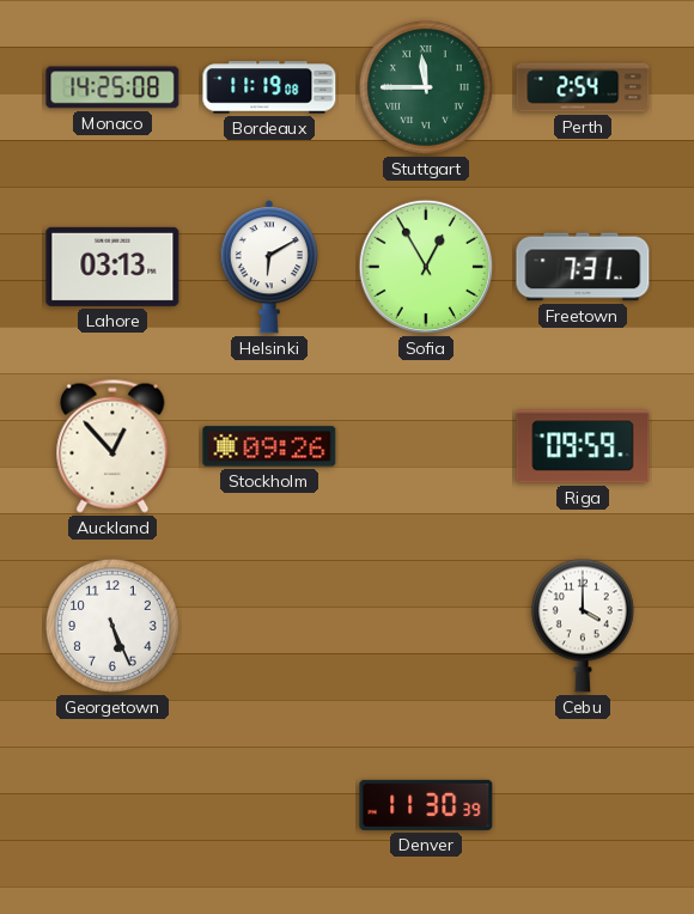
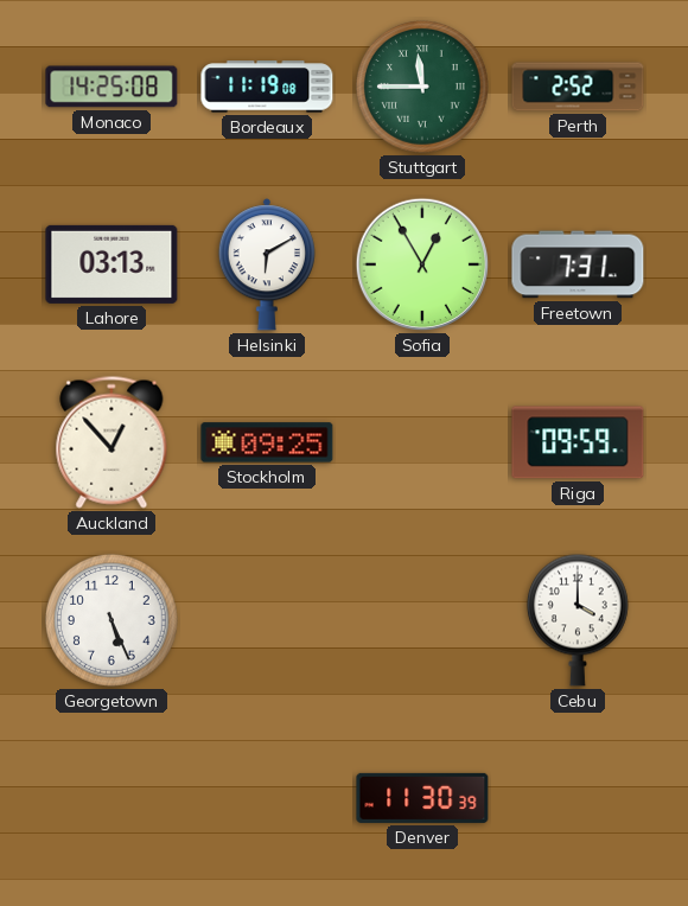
Perth: 2:54 -> 2:52 (578, 87)
Stockholm: 09:26 -> 09:25 (267, 442)
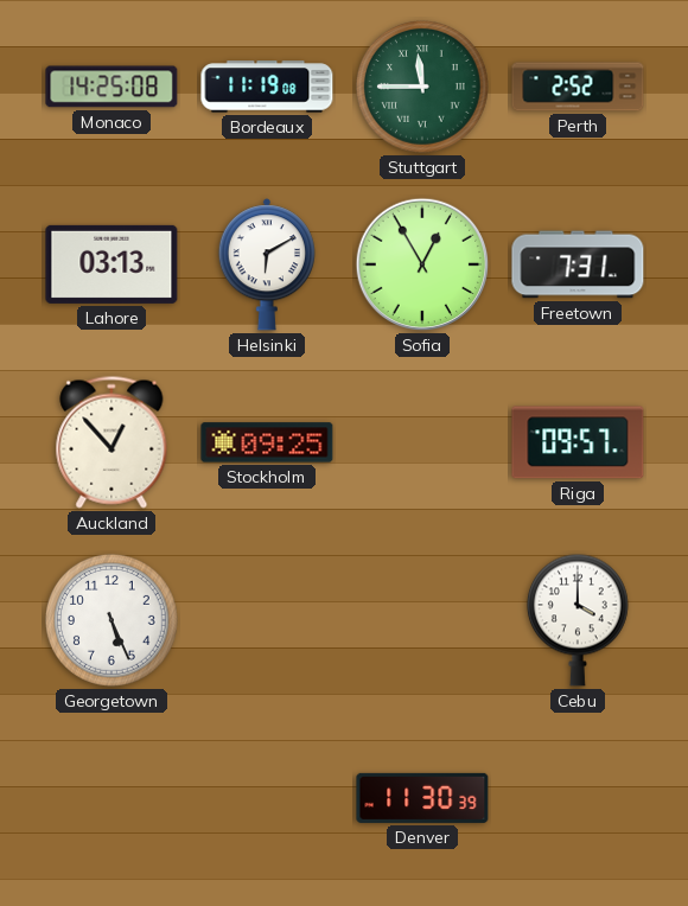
Riga: 09:59 -> 09:57 (578, 442)
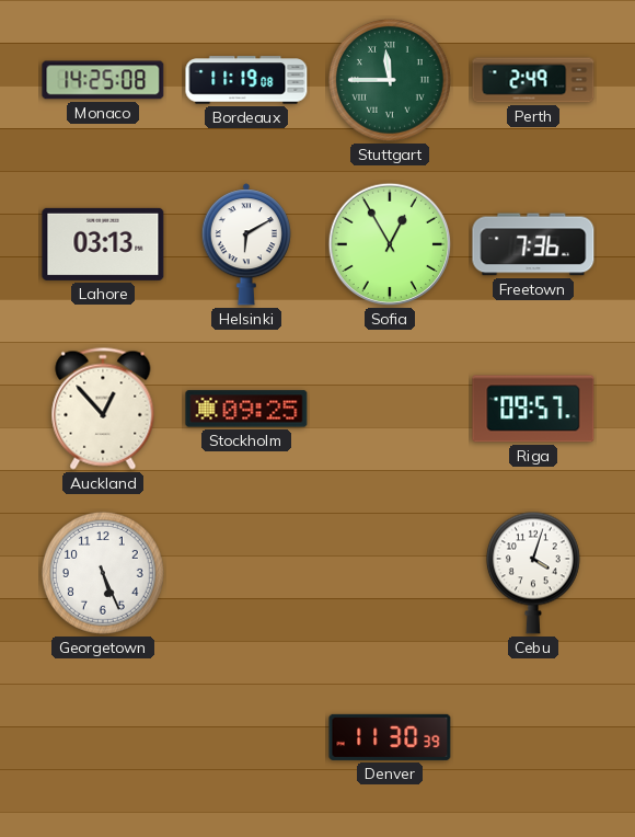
Perth: 2:52 -> 2:49 (533, 80)
Freetown: 7:31 -> 7:36 (533, 244)
Cebu: 4:00 -> 4:03 (533, 573)
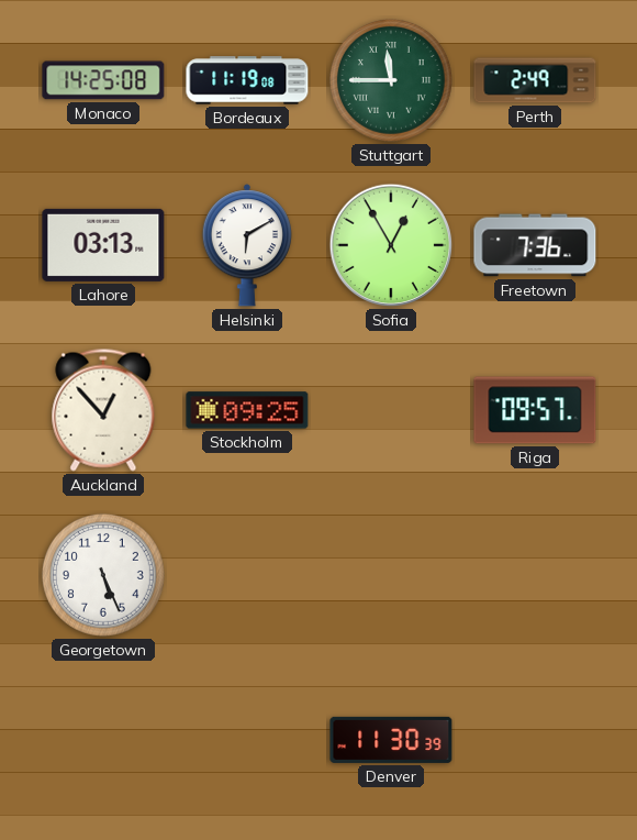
Cebu: 4:03 -> none (533, 573)
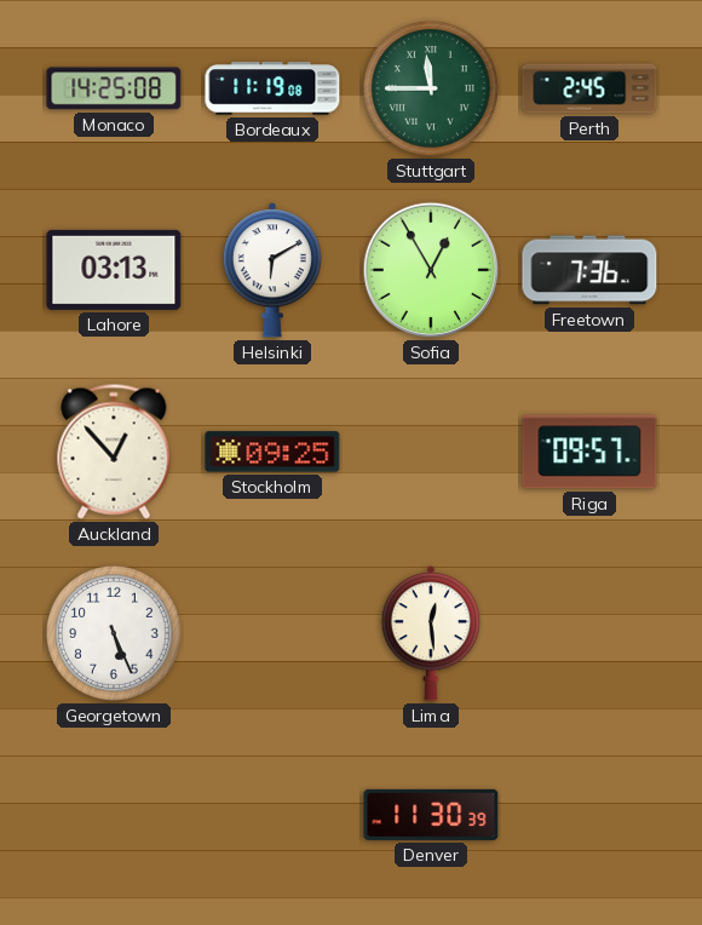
Perth: 2:49 -> 2:45 (589, 88)
Lima: none -> 12:29 (431, 633)
